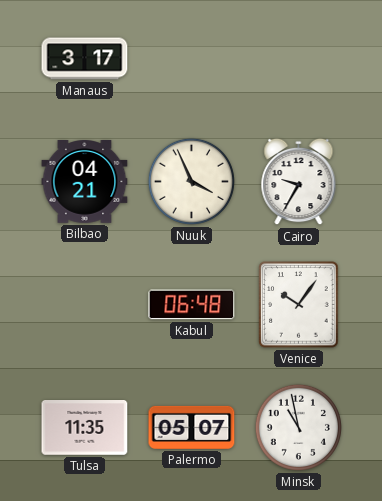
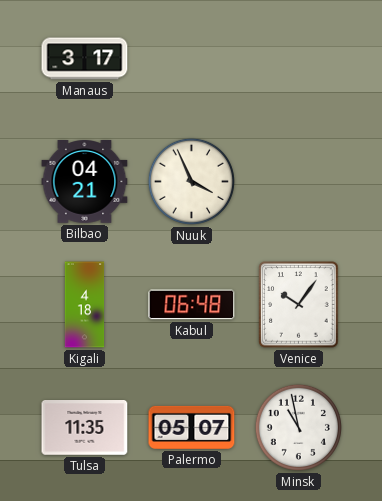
Cairo: 9:35 -> none (299, 182)
Kigali: none -> 4:18 (85, 305)
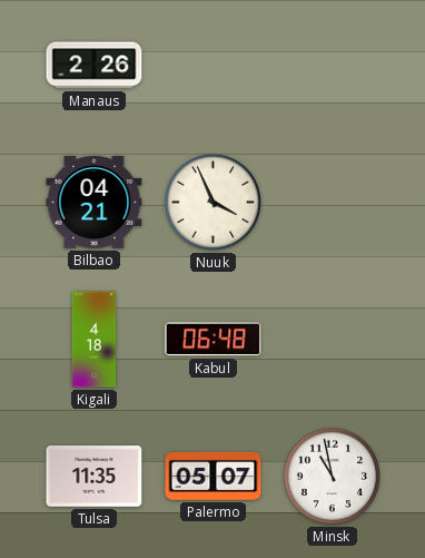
Manaus: 3:17 -> 2:26 (95, 66)
Venice: 10:06 -> none (299, 305)
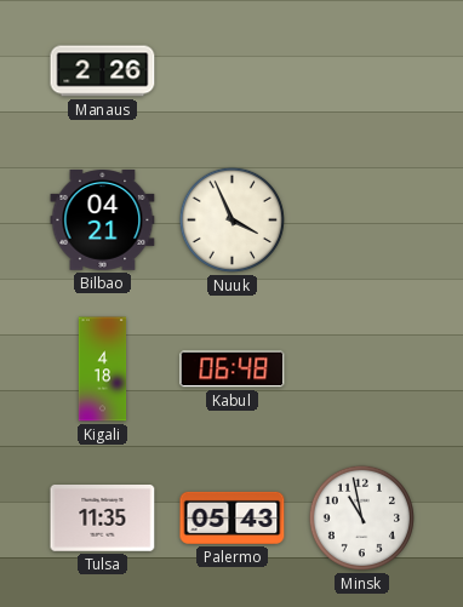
Palermo: 05:07 -> 05:43 (233, 517)
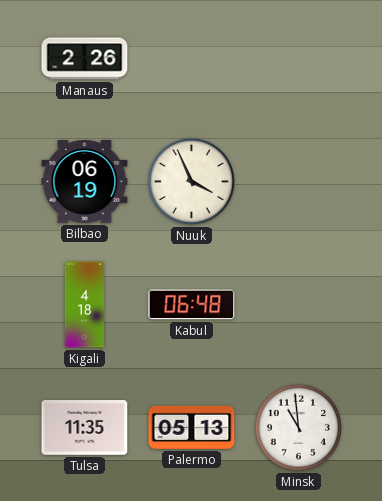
Bilbao: 04:21 -> 06:19 (85, 182)
Palermo: 05:43 -> 05:13 (192, 427)
Minsk: 10:58 -> 10:59 (298, 427)
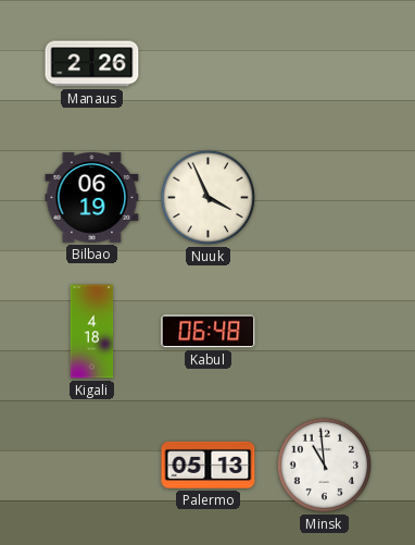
Tulsa: 11:35 -> none (85, 428)
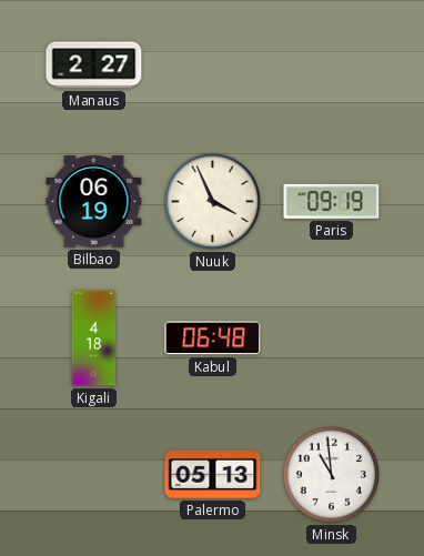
Manaus: 2:26 -> 2:27 (94, 65)
Paris: none -> 09:19 (332, 201)
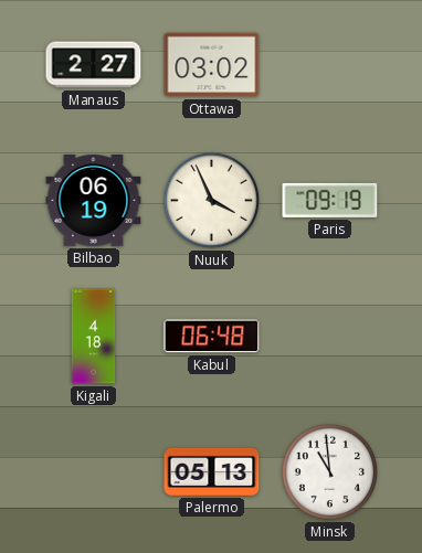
Ottawa: none -> 03:02 (212, 65)
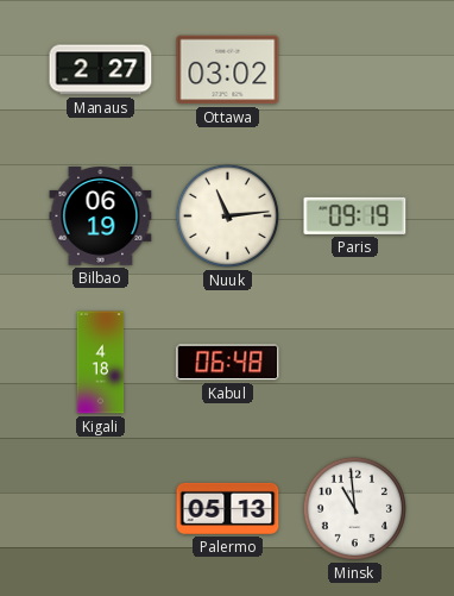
Nuuk: 3:56 -> 11:14 (227, 215)
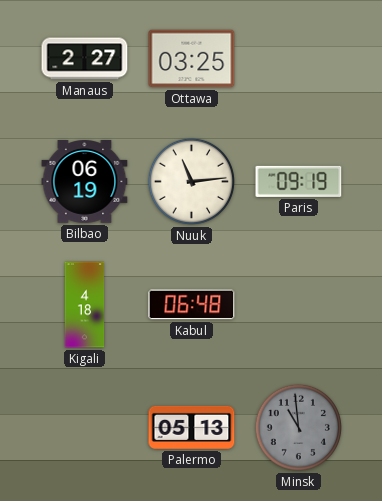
Ottawa: 03:02 -> 03:25 (192, 59)
Minsk dial: white -> grey (298, 427)
